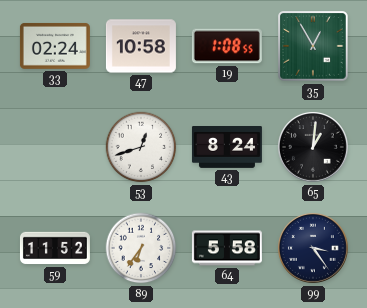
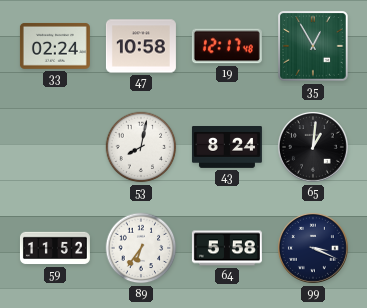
19: 1:08 -> 12:17 (227, 46)
53: 12:42 -> 8:02 (141, 147)
99: 3:24 -> 3:19 (314, 249)
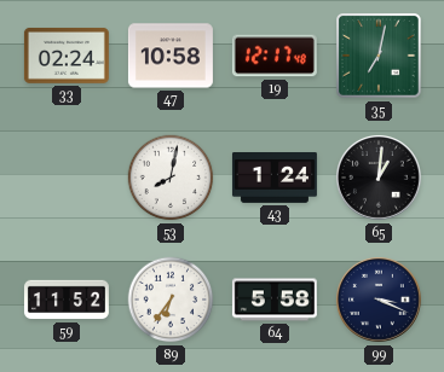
35: 12:55 -> 7:02 (380, 57)
43: 8:24 -> 1:24 (275, 179)
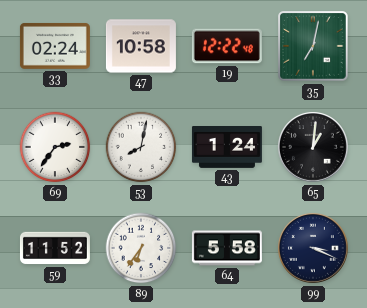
19: 12:17 -> 12:22 (227, 46)
69: none -> 2:36 (55, 147)
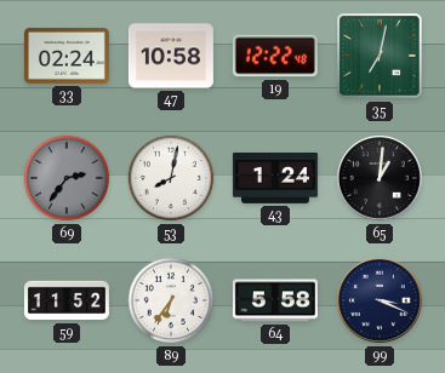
69 dial: white -> grey (67, 178)
